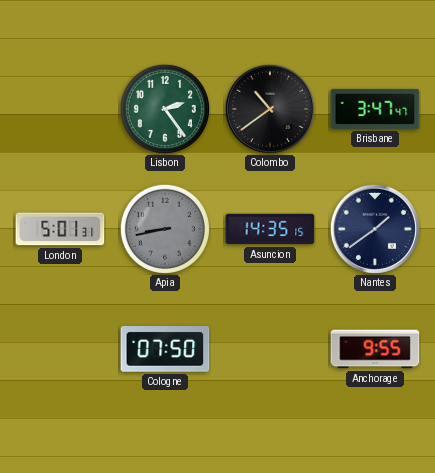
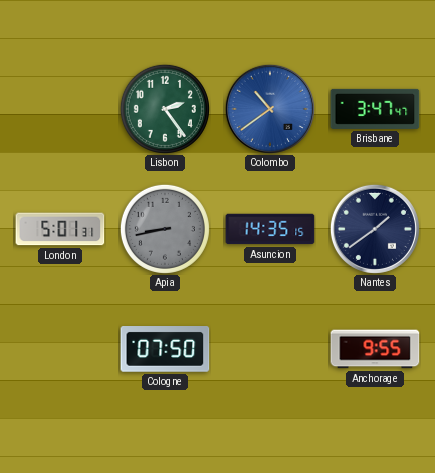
Colombo dial: black -> blue (270, 109)
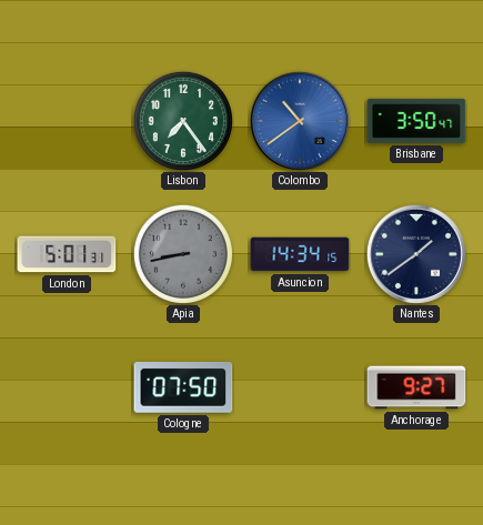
Lisbon: 2:24 -> 7:24 (183, 121)
Brisbane: 3:47 -> 3:50 (416, 121)
Asuncion: 14:35 -> 14:34 (300, 254)
Anchorage: 9:55 -> 9:27 (416, 387)
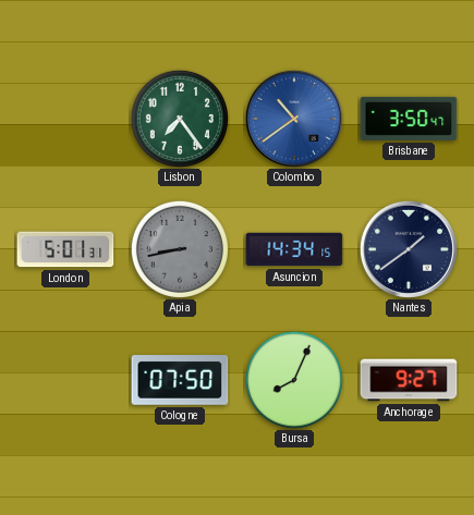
Bursa: none -> 8:04 (294, 380)
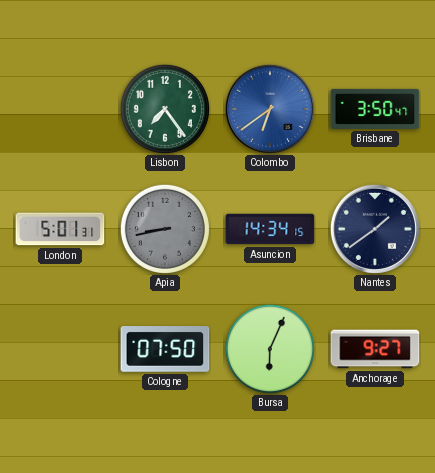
Colombo: 10:39 -> 6:39 (270, 109)
Bursa: 8:04 -> 6:04 (270, 349)
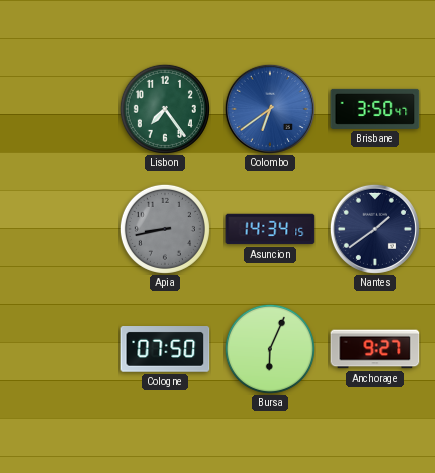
London: 5:01 -> none (60, 229)
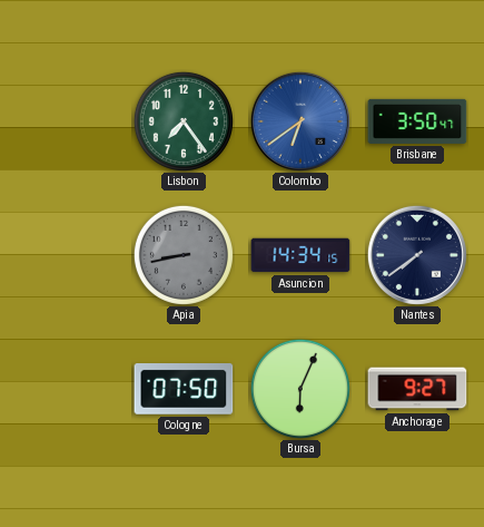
Nantes: 1:39 -> 7:39 (417, 255)
